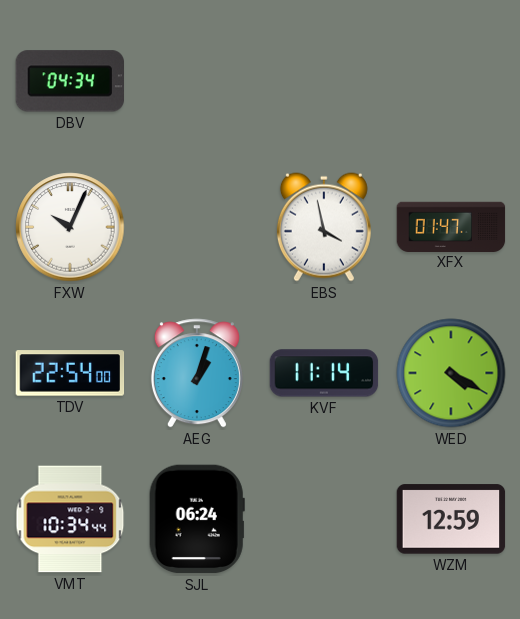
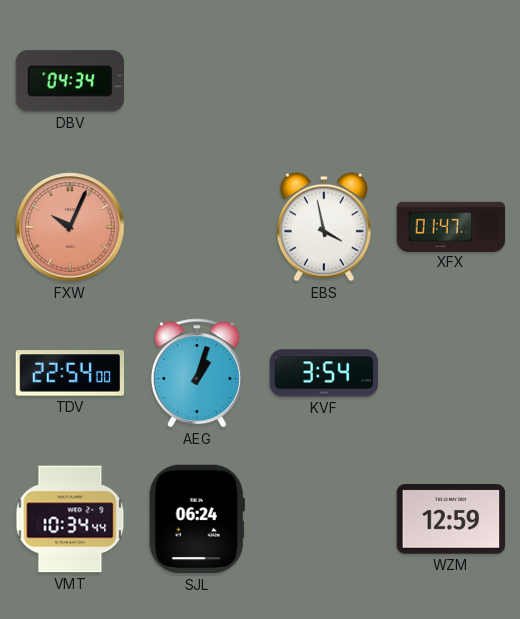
FXW dial: white -> salmon (70, 227)
KVF: 11:14 -> 3:54 (324, 373)
WED: 4:20 -> none (451, 373)
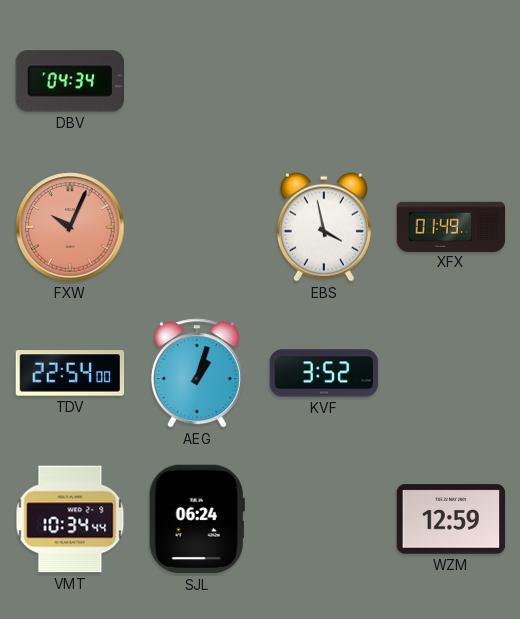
XFX: 01:47 -> 01:49 (451, 226)
KVF: 3:54 -> 3:52 (324, 373)
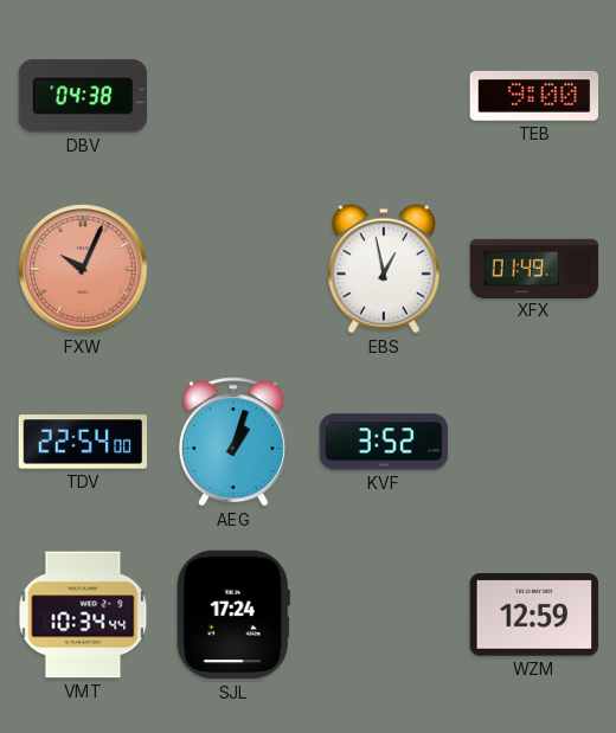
DBV: 04:34 -> 04:38 (82, 96)
TEB: none -> 9:00 (534, 96)
EBS: 3:58 -> 12:58 (384, 269)
SJL: 06:24 -> 17:24 (233, 615)
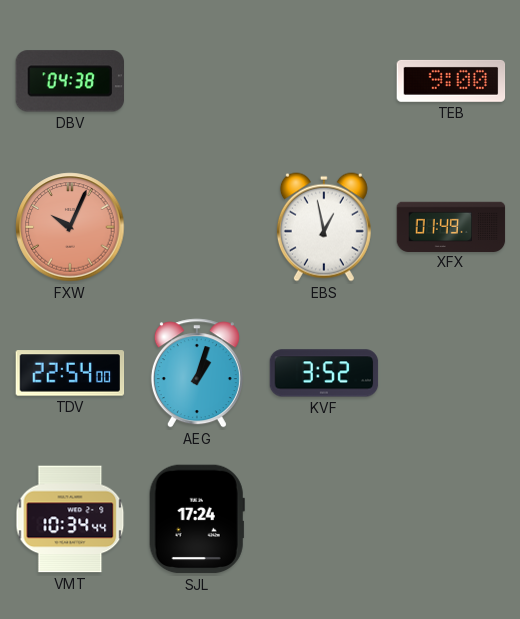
WZM: 12:59 -> none (534, 615)
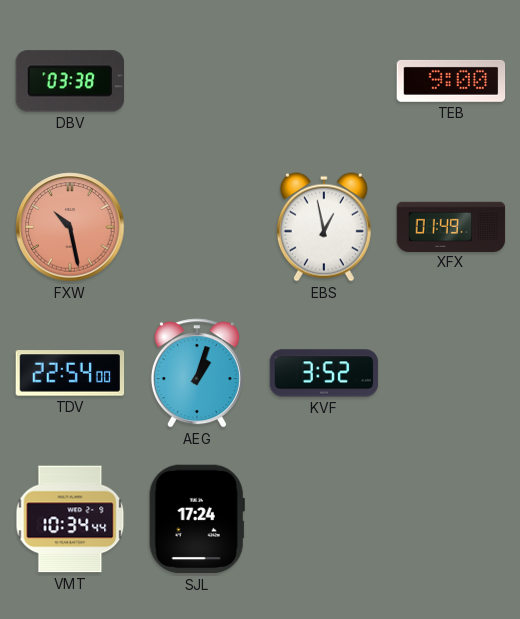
DBV: 04:38 -> 03:38 (69, 81)
FXW: 10:04 -> 10:28 (70, 227)
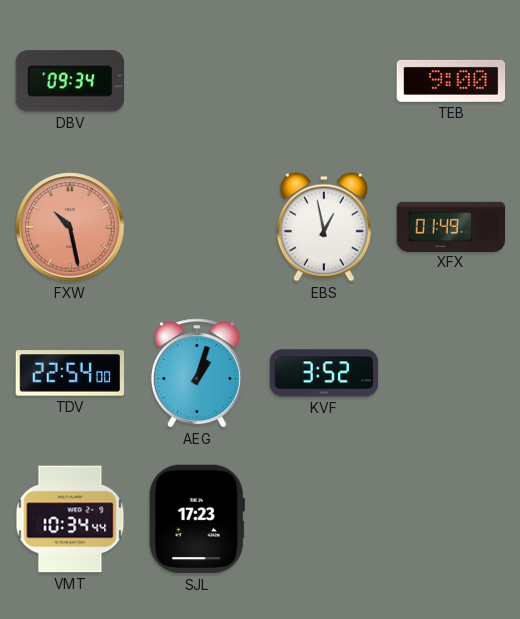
DBV: 03:38 -> 09:34 (69, 81)
SJL: 17:24 -> 17:23 (197, 519)
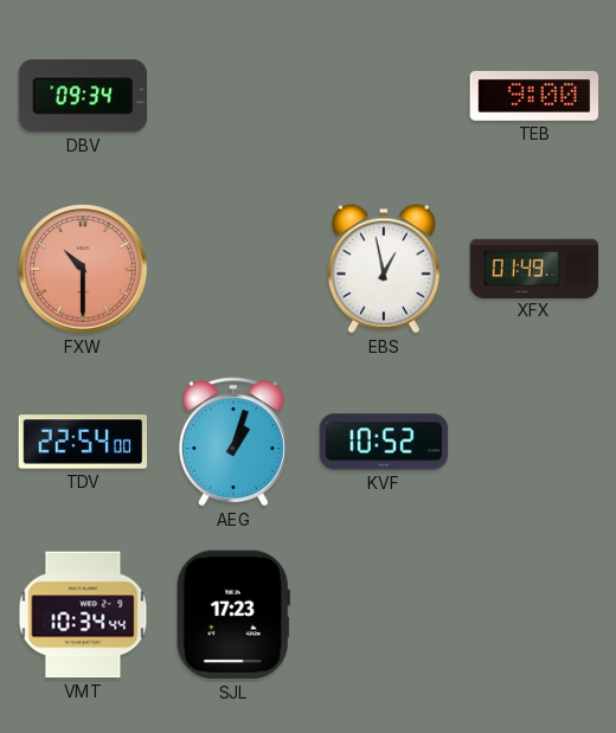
FXW: 10:28 -> 10:30 (83, 269)
KVF: 3:52 -> 10:52 (384, 442)
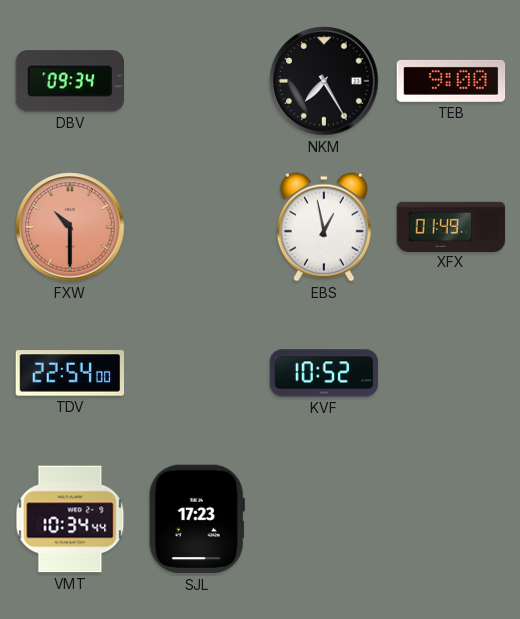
NKM: none -> 7:25 (324, 81)
AEG: 1:03 -> none (233, 442)
